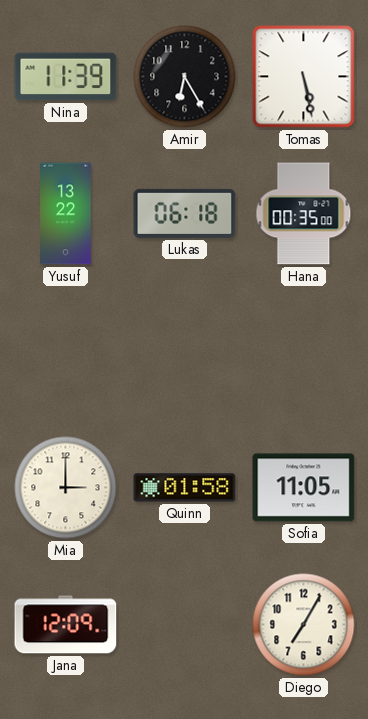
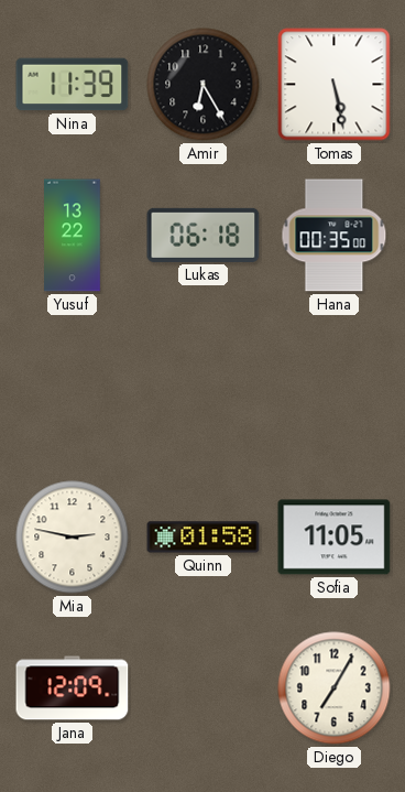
Mia: 3:00 -> 2:47 (73, 538)
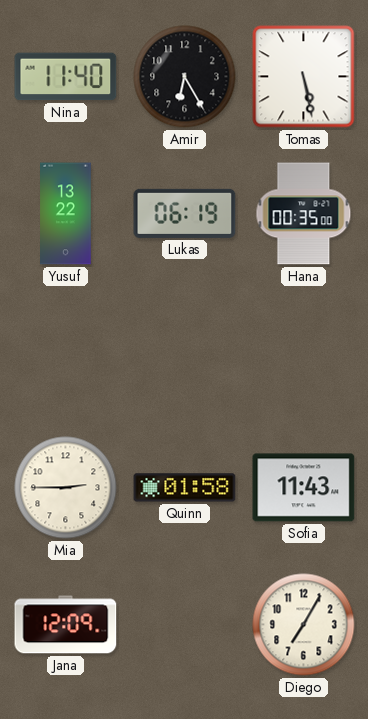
Nina: 11:39 -> 11:40 (66, 77)
Lukas: 06:18 -> 06:19 (185, 213)
Mia: 2:47 -> 2:45 (66, 488)
Sofia: 11:05 -> 11:43 (304, 488)
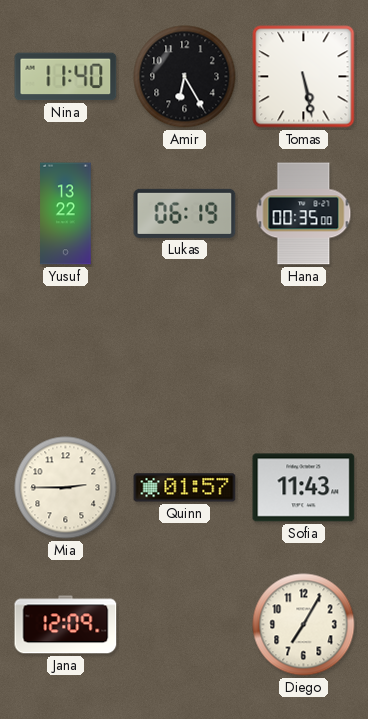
Quinn: 01:58 -> 01:57 (185, 488)
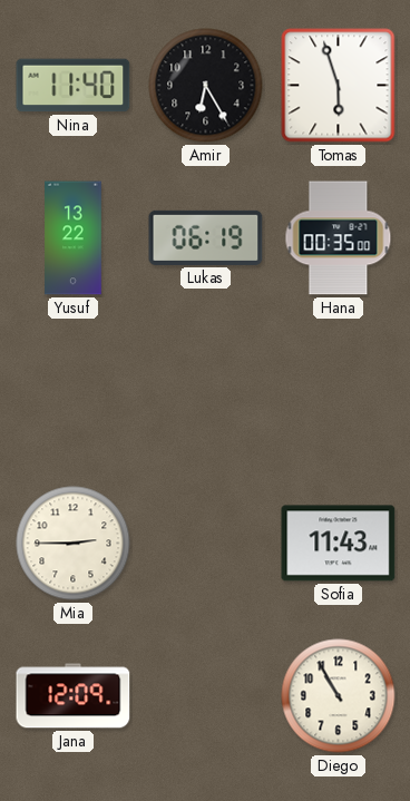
Tomas: 5:28 -> 5:57 (339, 86)
Quinn: 01:57 -> none (185, 488)
Diego: 7:05 -> 10:55 (339, 696)
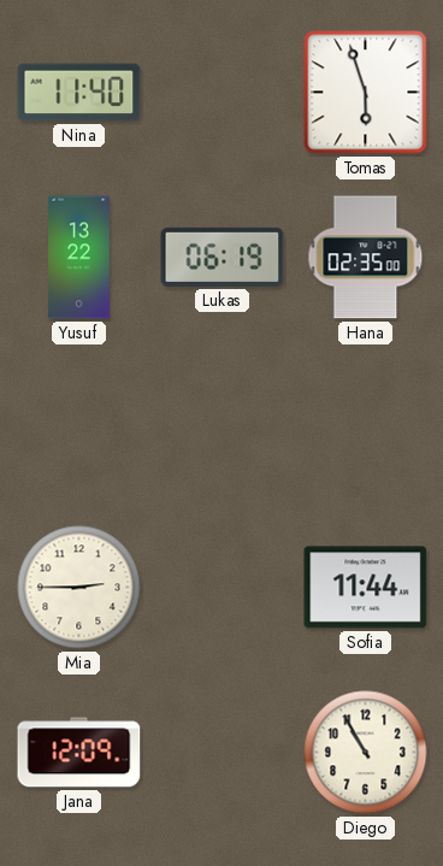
Amir: 6:25 -> none (206, 86)
Hana: 00:35 -> 02:35 (366, 258)
Sofia: 11:43 -> 11:44 (366, 588)
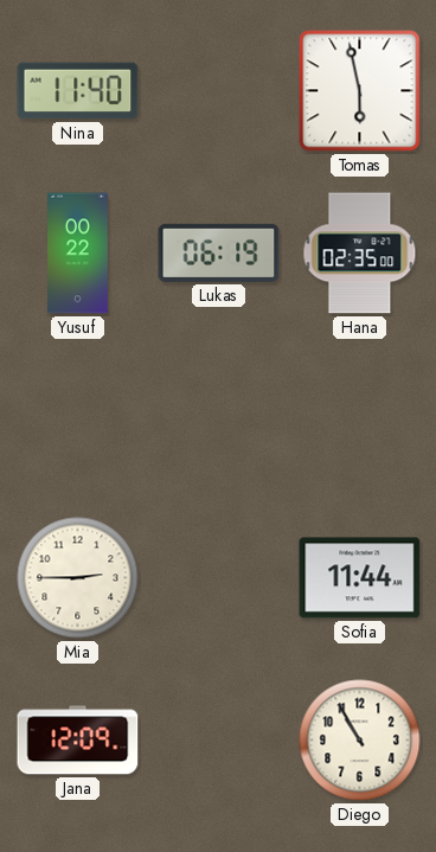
Tomas: 5:57 -> 5:58 (360, 91)
Yusuf: 13:22 -> 00:22 (78, 254)
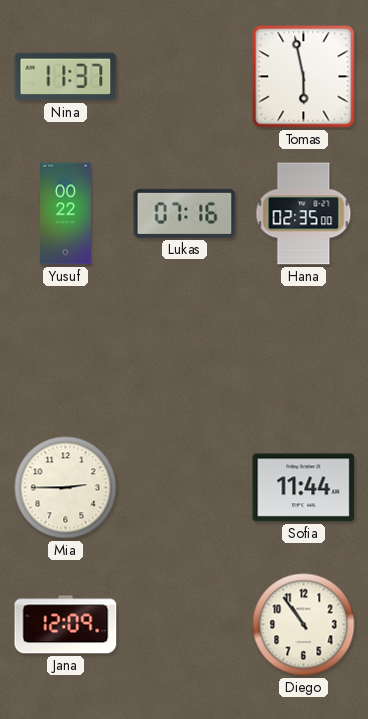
Nina: 11:40 -> 11:37 (66, 77)
Lukas: 06:19 -> 07:16 (185, 213)
Diego: 10:55 -> 10:54 (304, 625)
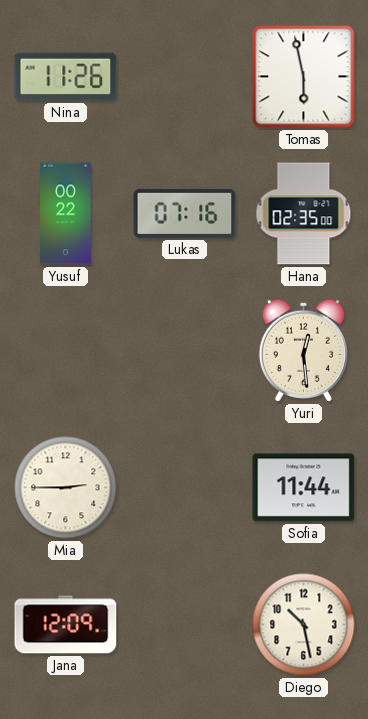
Nina: 11:37 -> 11:26 (66, 77)
Yuri: none -> 12:29 (303, 350)
Diego: 10:54 -> 10:28 (304, 625)
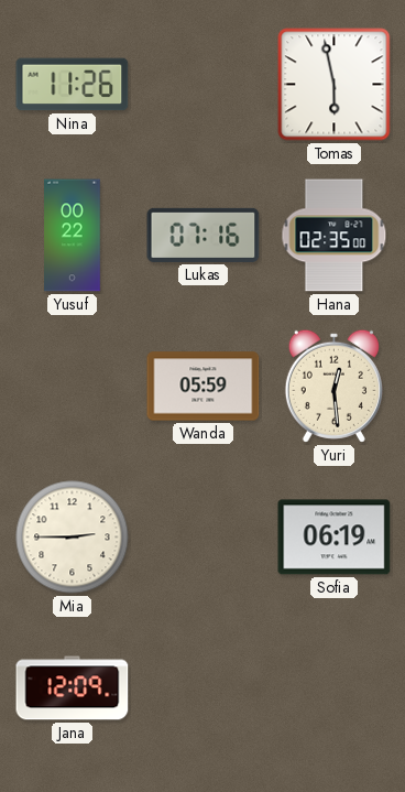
Wanda: none -> 05:59 (204, 387)
Sofia: 11:44 -> 06:19 (335, 538)
Diego: 10:28 -> none (304, 625)
